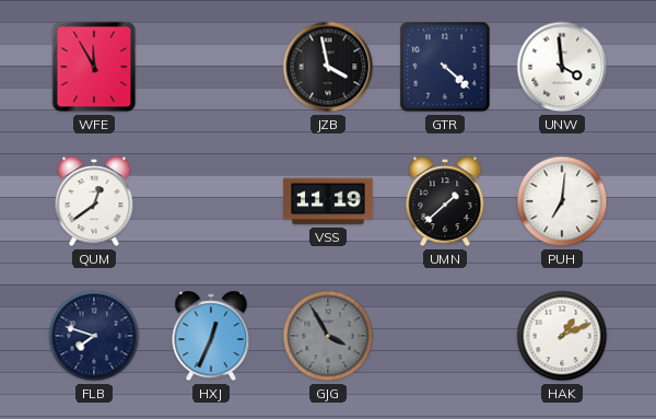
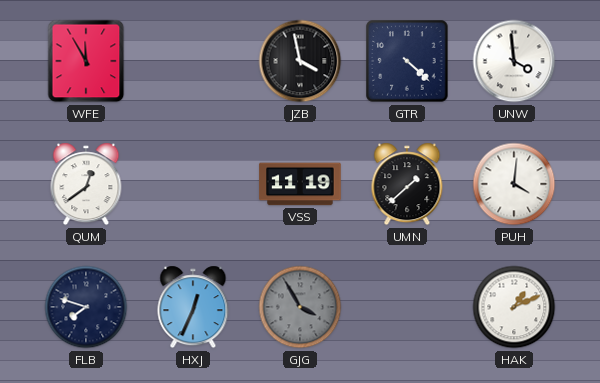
PUH: 7:01 -> 4:01 (514, 184)
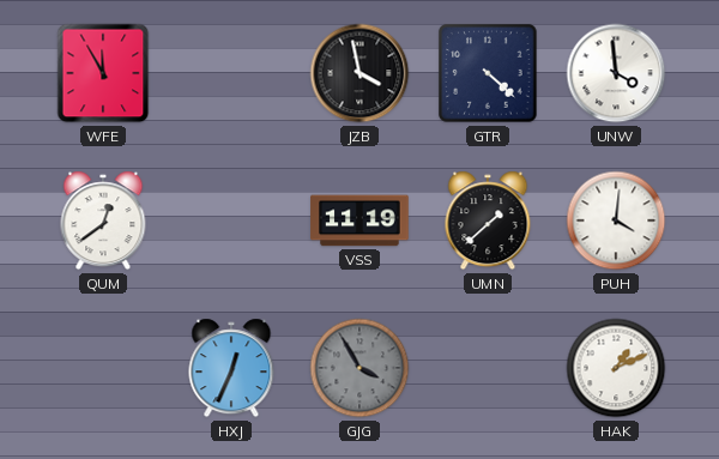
FLB: 7:48 -> none (86, 307)
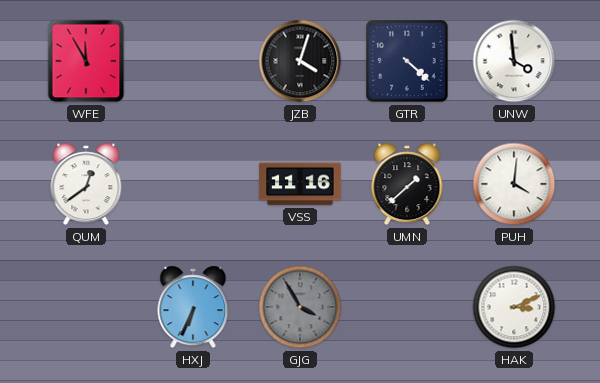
JZB: 3:58 -> 4:03 (300, 61)
VSS: 11:19 -> 11:16 (300, 184)
HXJ: 12:34 -> 6:34 (193, 307)
HAK: 1:11 -> 3:11 (514, 307)
